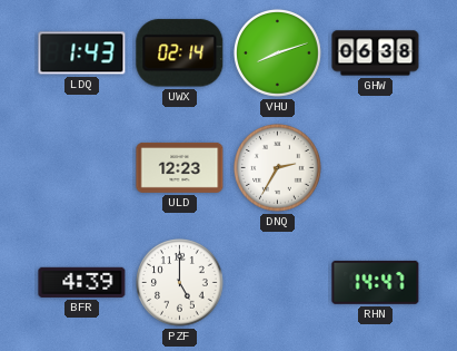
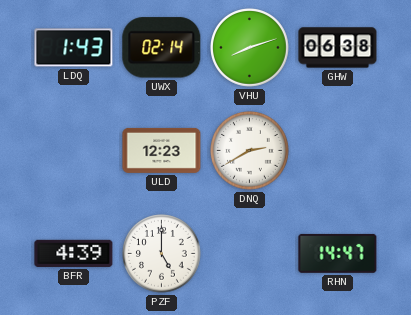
DNQ: 2:35 -> 2:40 (250, 151)
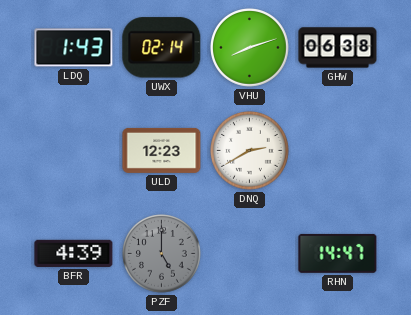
PZF dial: white -> grey (162, 254)
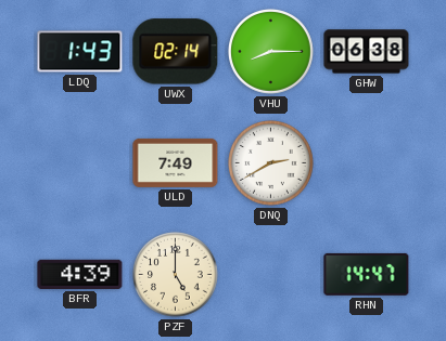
VHU: 8:12 -> 8:15 (271, 52)
ULD: 12:23 -> 7:49 (176, 162)
PZF dial: grey -> cream (176, 275)
